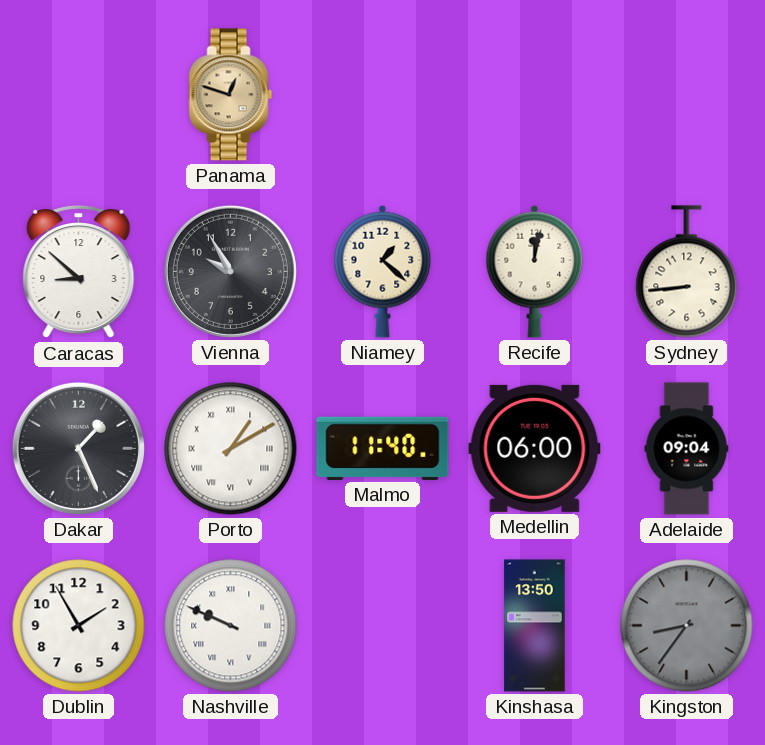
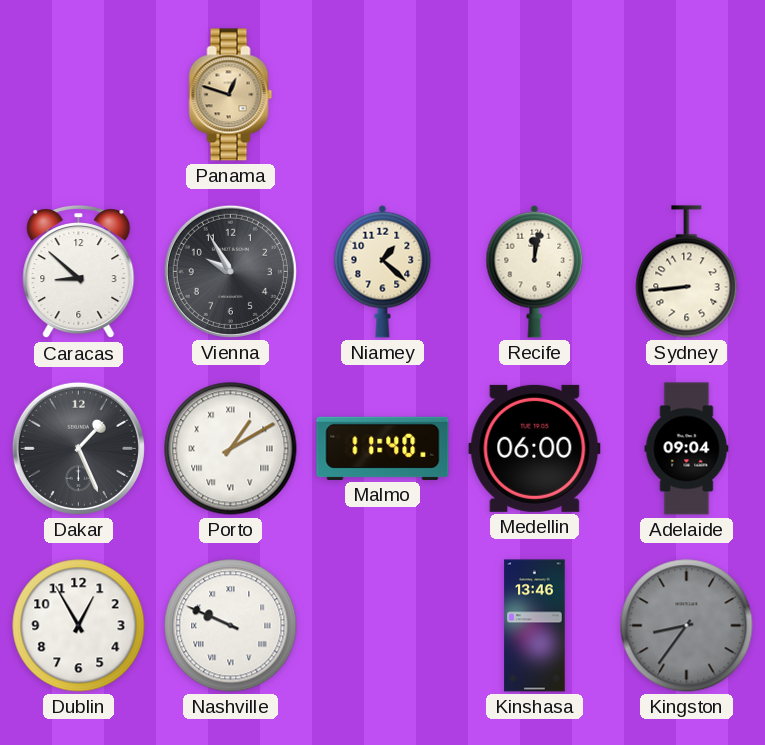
Dublin: 1:55 -> 12:55 (79, 626)
Kinshasa: 13:50 -> 13:46 (535, 626)
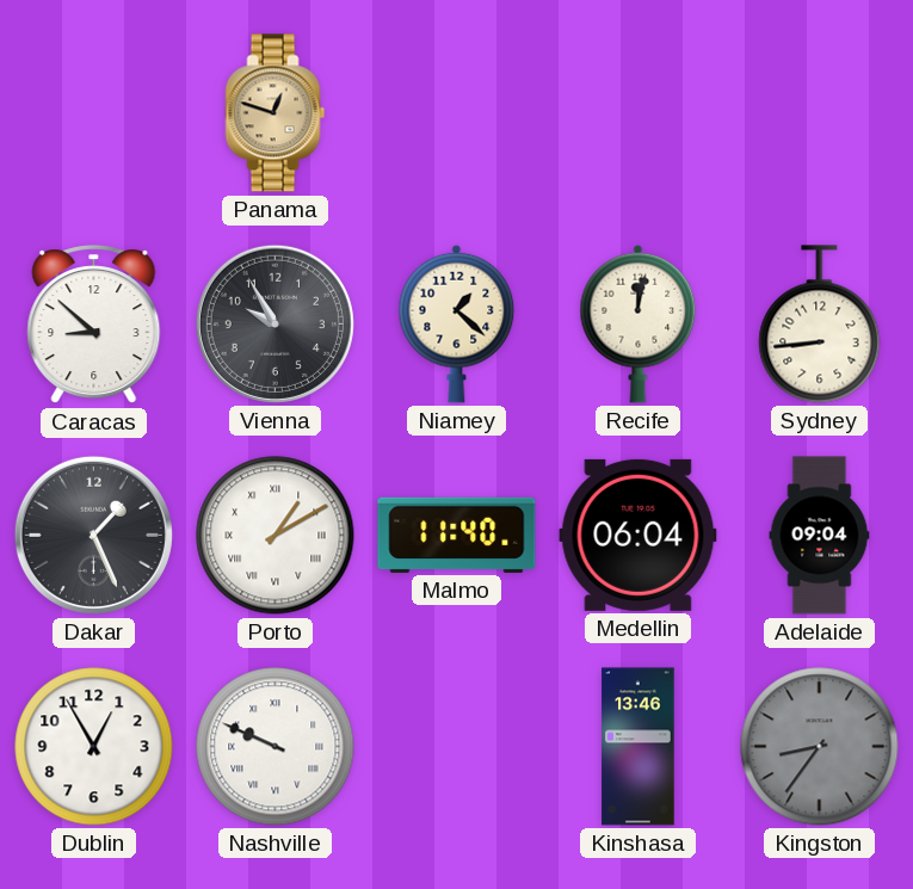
Medellin: 06:00 -> 06:04 (639, 535)
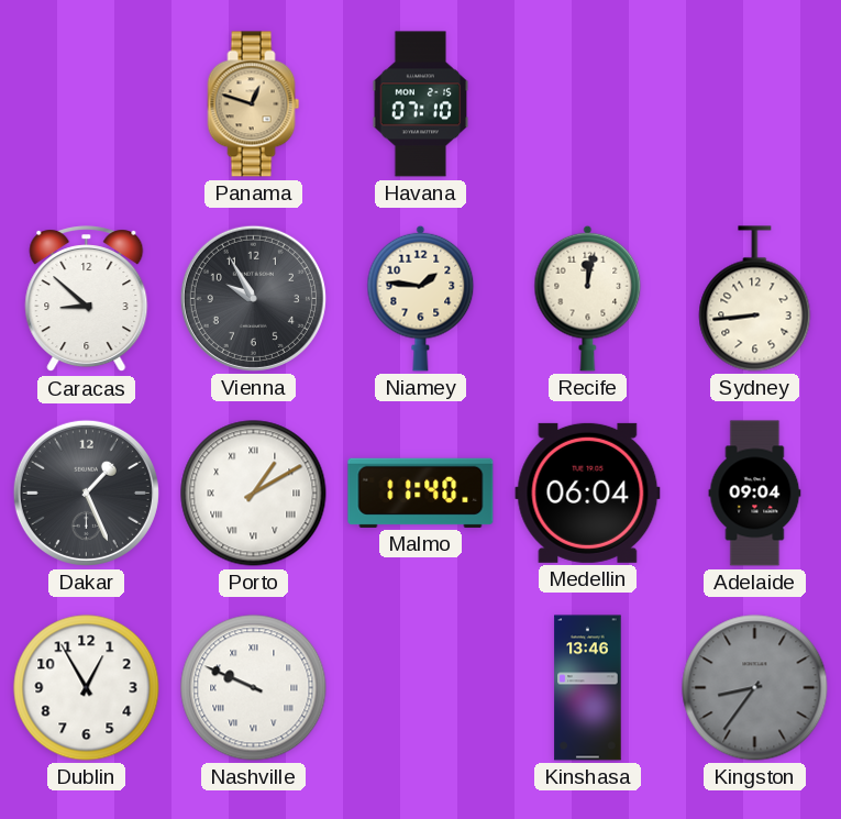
Havana: none -> 07:10 (421, 104)
Niamey: 1:22 -> 1:46 (421, 298)
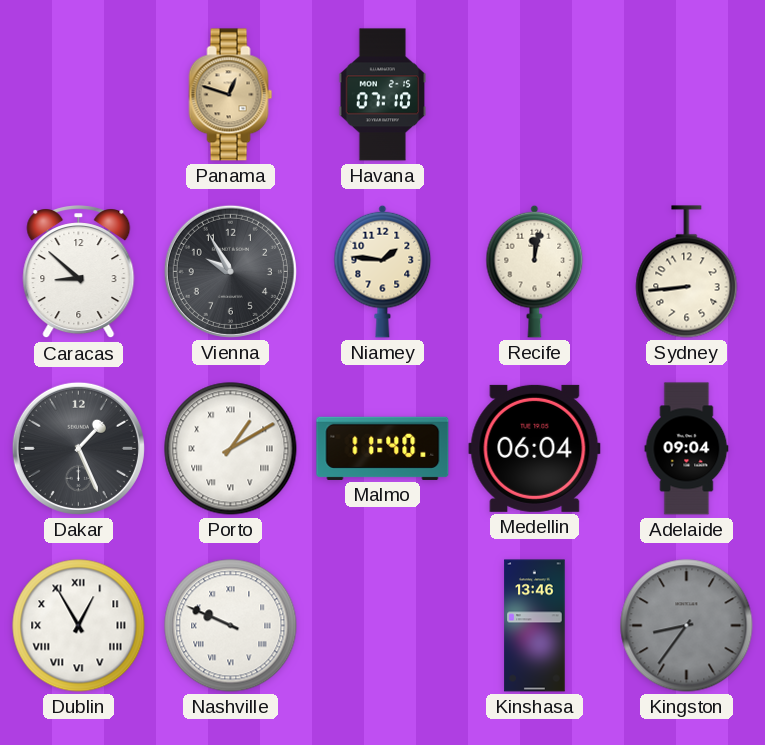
Dublin numerals: Arabic -> Roman (79, 626)
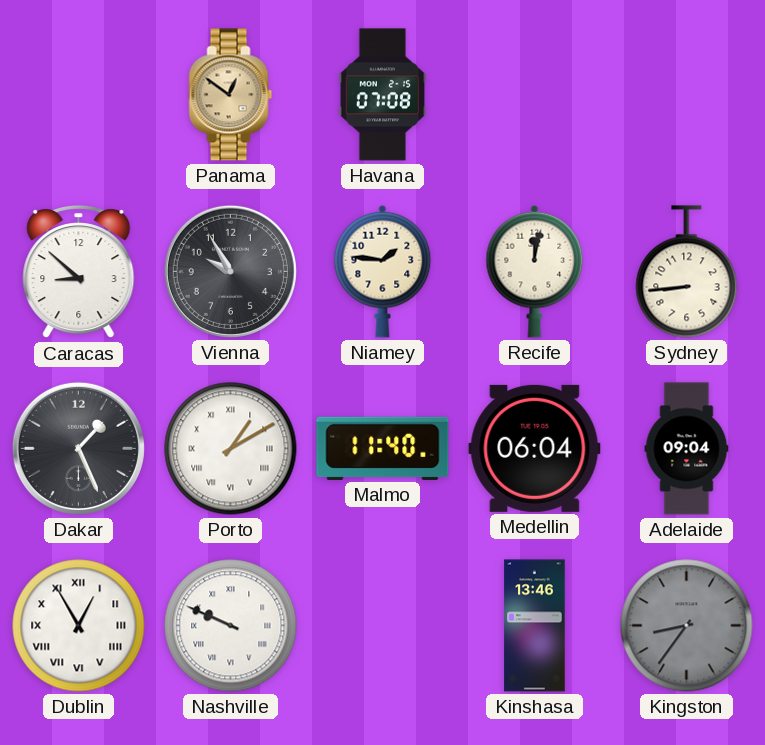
Panama: 12:48 -> 12:51 (231, 95)
Havana: 07:10 -> 07:08 (383, 95)
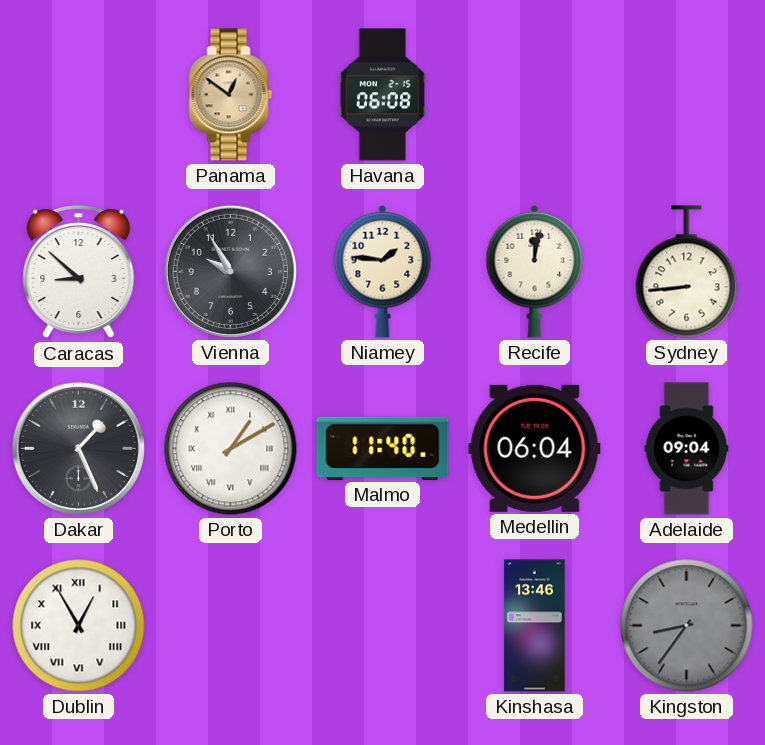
Havana: 07:08 -> 06:08 (383, 95)
Nashville: 9:49 -> none (231, 626)
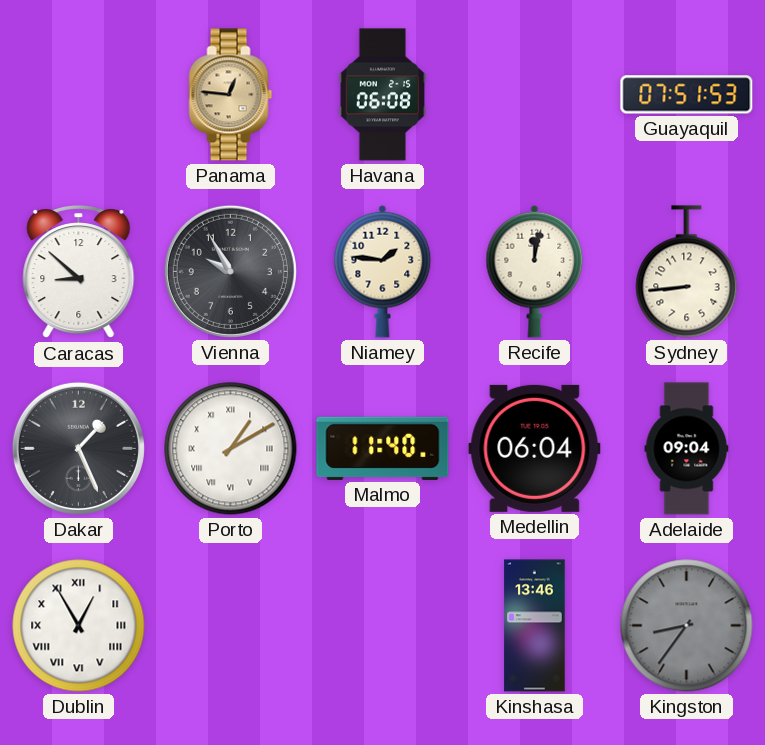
Panama: 12:51 -> 12:46 (231, 95)
Guayaquil: none -> 07:51 (687, 95)
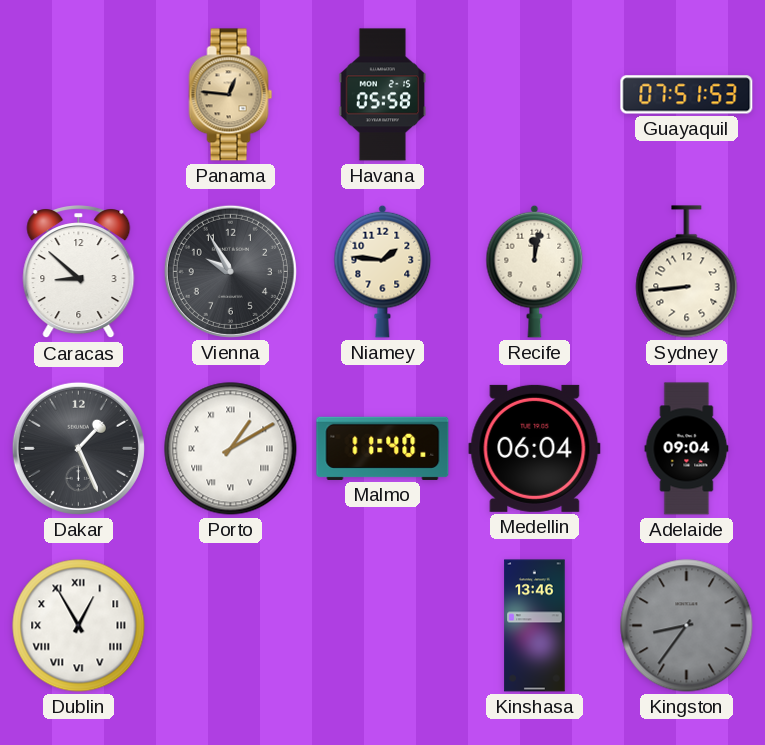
Havana: 06:08 -> 05:58 (383, 95)
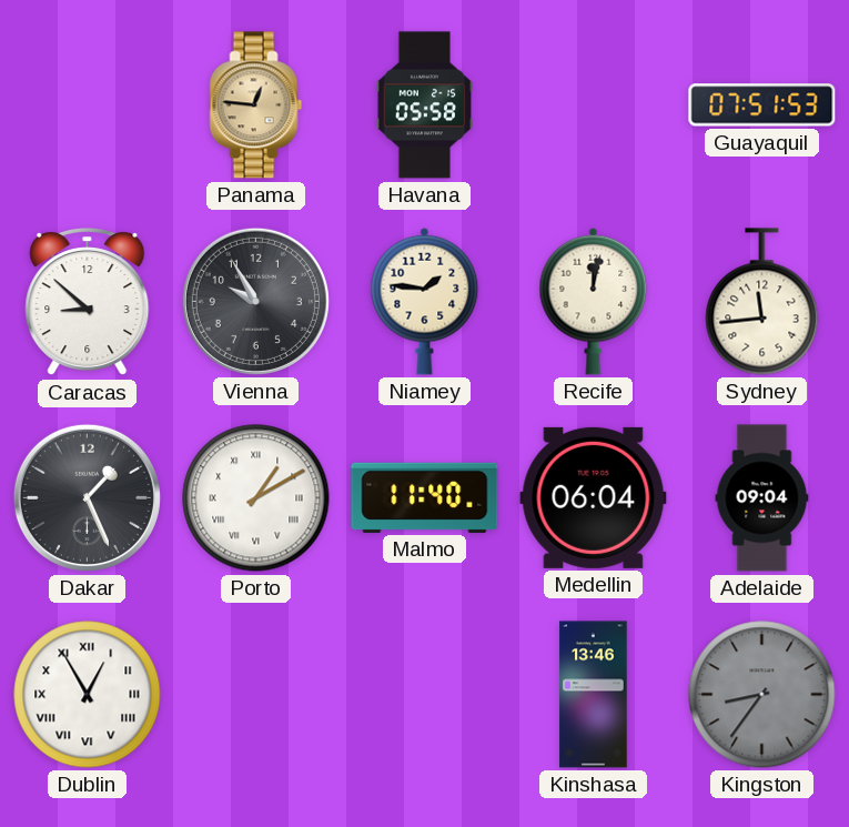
Sydney: 8:44 -> 11:44 (762, 302)
